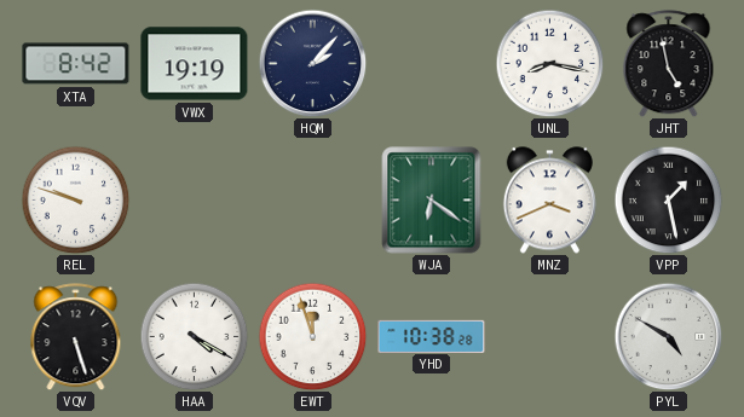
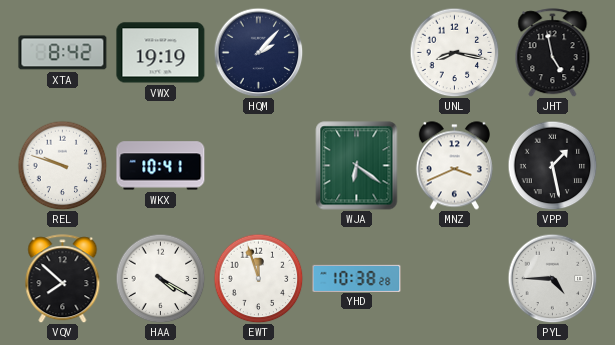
WKX: none -> 10:41 (161, 166)
VQV: 5:27 -> 7:52 (63, 279)
PYL: 4:50 -> 4:45 (552, 278)
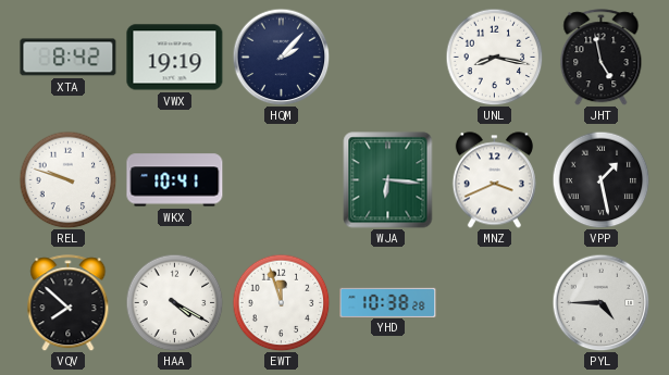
WJA: 6:21 -> 6:16 (388, 180)
